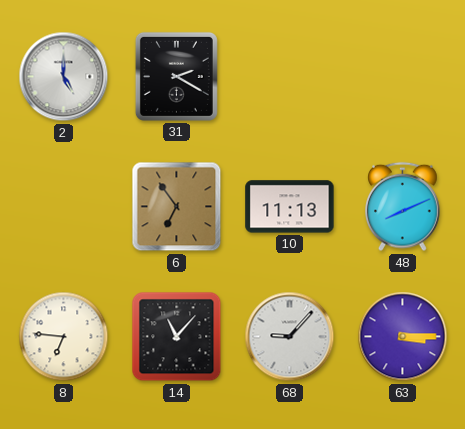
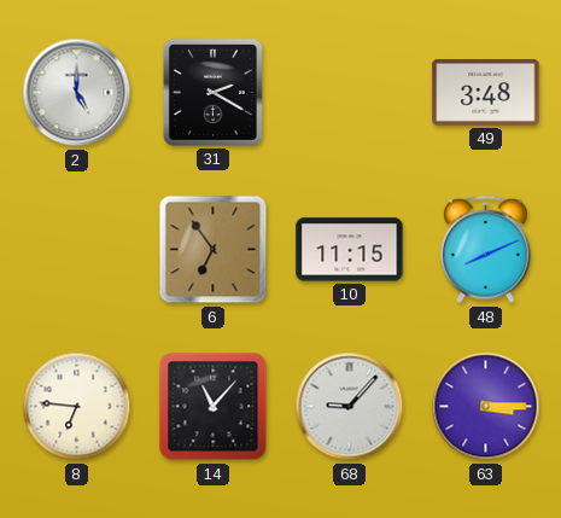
49: none -> 3:48 (486, 93)
10: 11:13 -> 11:15 (350, 250)
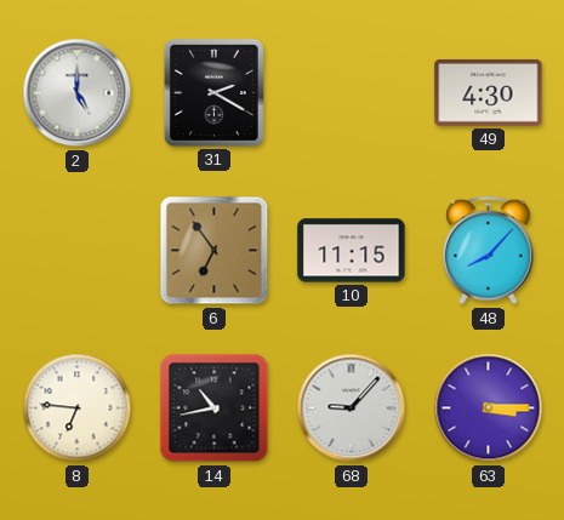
49: 3:48 -> 4:30 (489, 93)
48: 8:11 -> 8:07 (489, 251)
14: 11:07 -> 10:43 (215, 408)
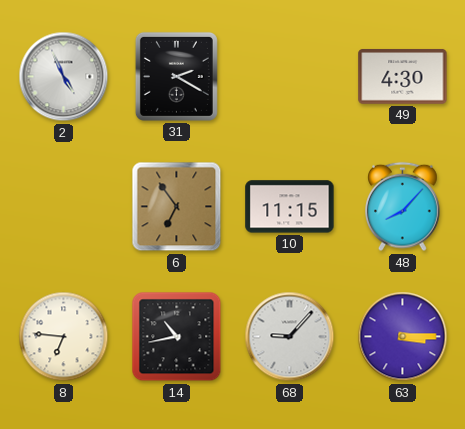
2: 5:00 -> 4:56 (64, 77)
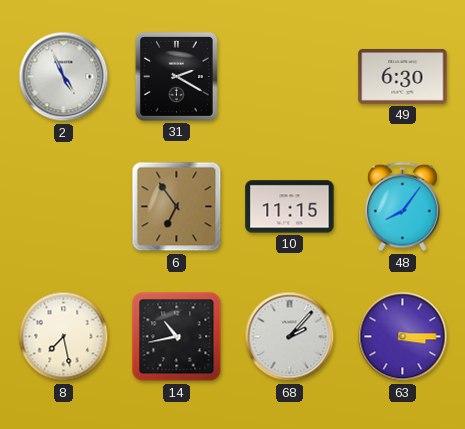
49: 4:30 -> 6:30 (403, 77)
48: 8:07 -> 8:06 (403, 207)
8: 6:46 -> 7:28 (64, 337)
68: 9:07 -> 2:07 (290, 337)
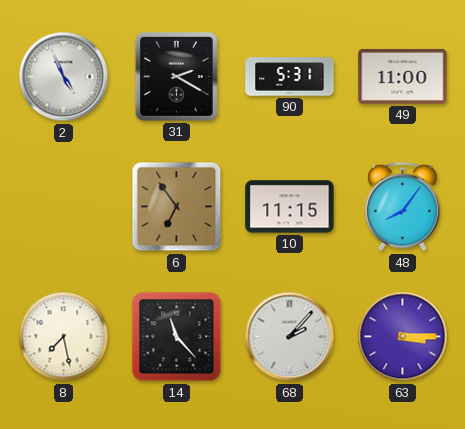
90: none -> 5:31 (290, 77)
49: 6:30 -> 11:00 (403, 77)
14: 10:43 -> 11:23 (177, 337)
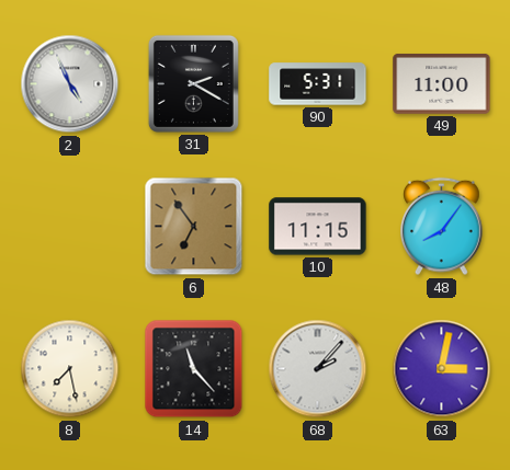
63: 3:15 -> 3:02 (442, 369)
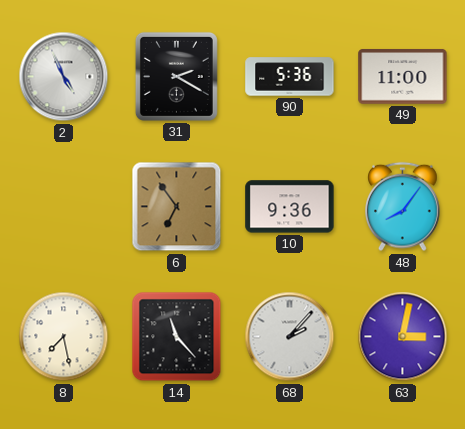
90: 5:31 -> 5:36 (290, 77)
10: 11:15 -> 9:36 (290, 207)
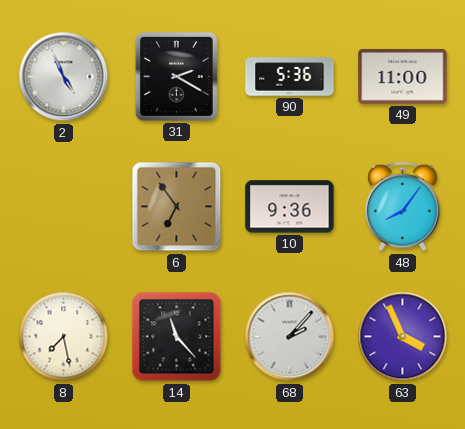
63: 3:02 -> 3:56 (403, 337)
